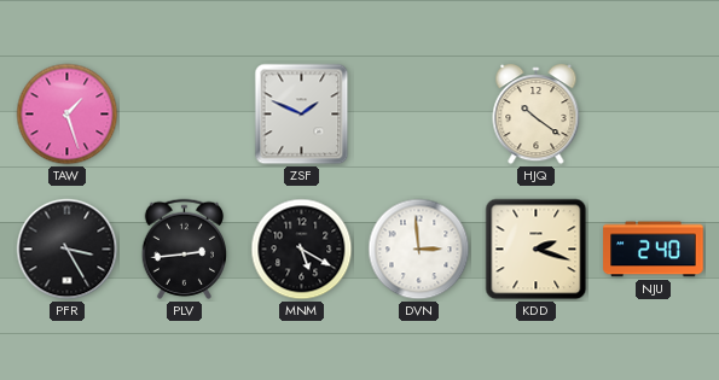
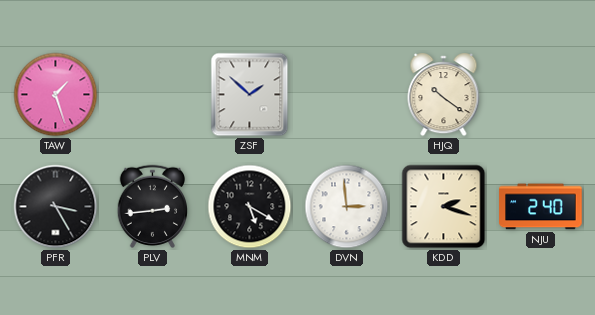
ZSF: 1:49 -> 1:52 (250, 95)
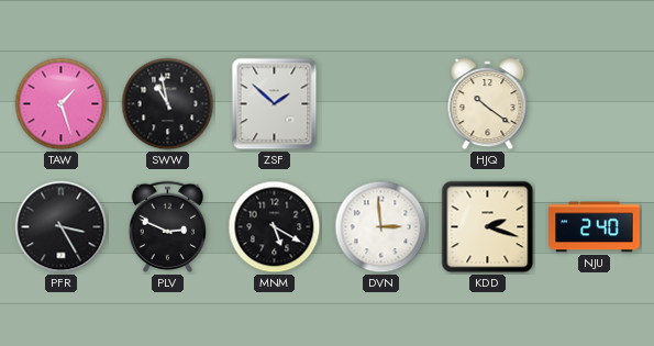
SWW: none -> 10:58 (168, 104)
PLV: 2:44 -> 2:49 (167, 226)
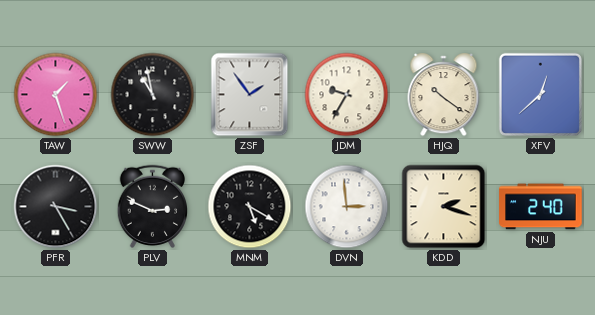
ZSF: 1:52 -> 1:54 (250, 95)
JDM: none -> 9:35 (347, 95)
XFV: none -> 12:38 (540, 94)
